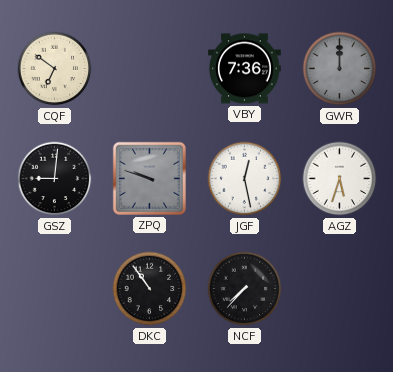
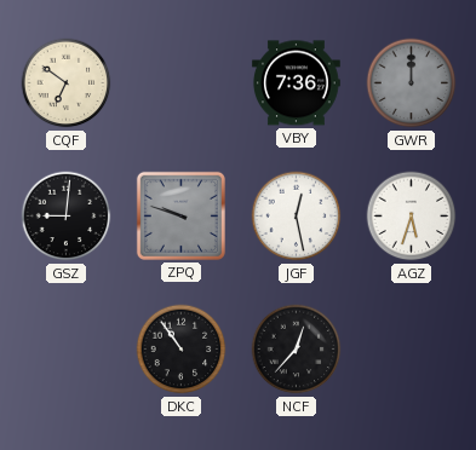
NCF: 7:37 -> 12:37 (297, 350)
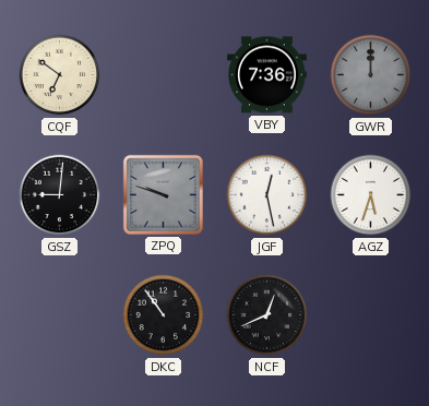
NCF: 12:37 -> 12:41 (267, 315)
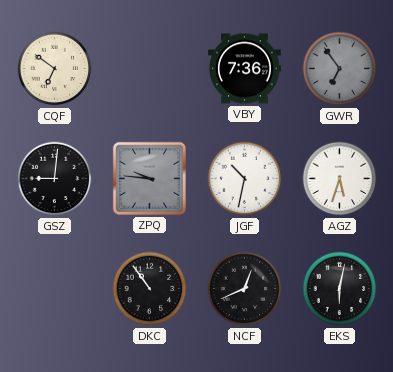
GWR: 12:00 -> 6:54 (340, 69)
ZPQ: 9:48 -> 9:46 (149, 178)
JGF: 12:28 -> 10:32 (245, 179)
EKS: none -> 6:02 (340, 289)
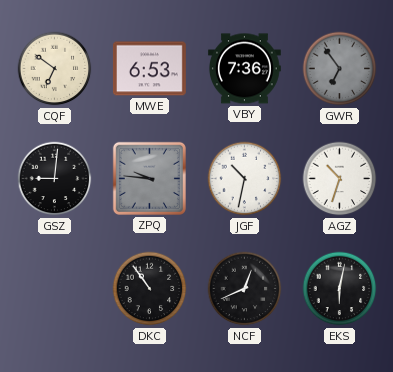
MWE: none -> 6:53 (149, 69)
AGZ: 5:33 -> 10:33 (340, 179)
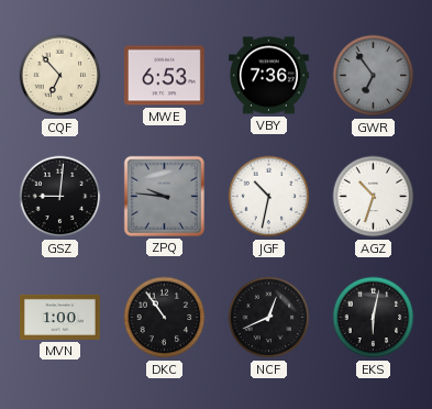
CQF: 6:51 -> 6:53 (60, 76)
MVN: none -> 1:00 (60, 317)
